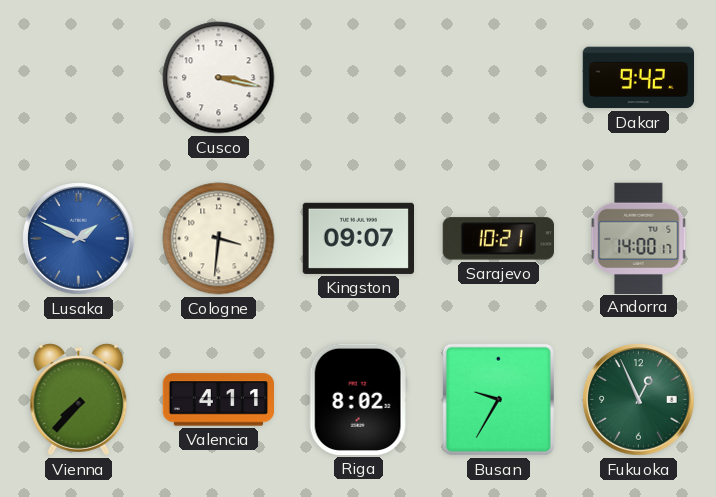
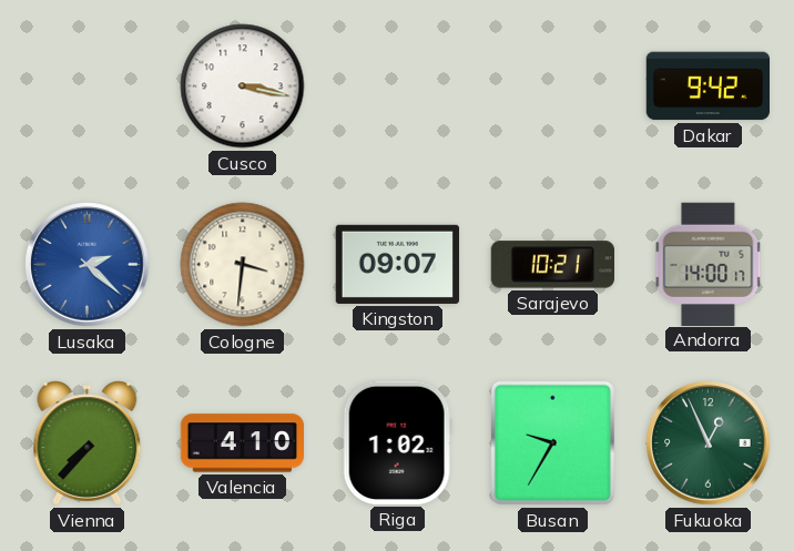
Lusaka: 1:49 -> 2:22 (88, 265)
Valencia: 4:11 -> 4:10 (242, 443)
Riga: 8:02 -> 1:02 (397, 442)
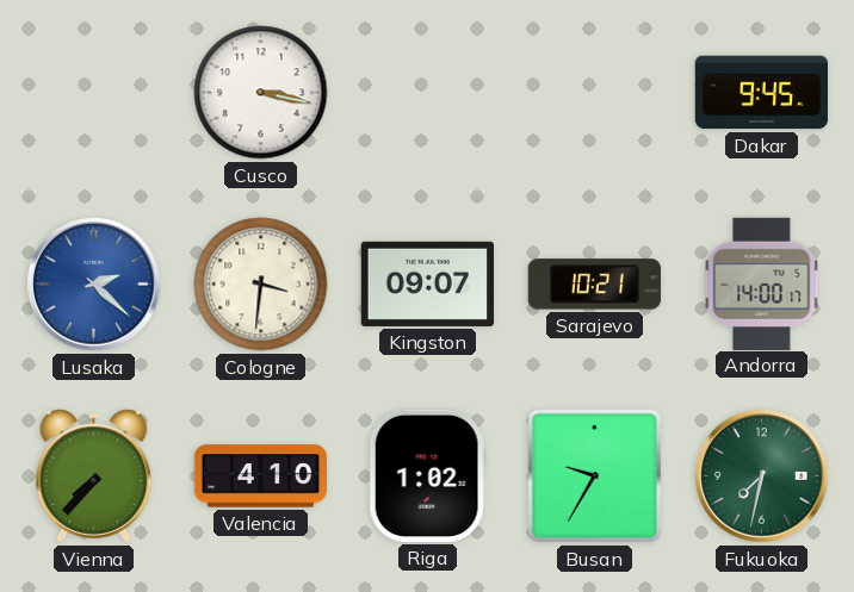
Dakar: 9:42 -> 9:45 (761, 93)
Fukuoka: 12:56 -> 7:32 (762, 476)
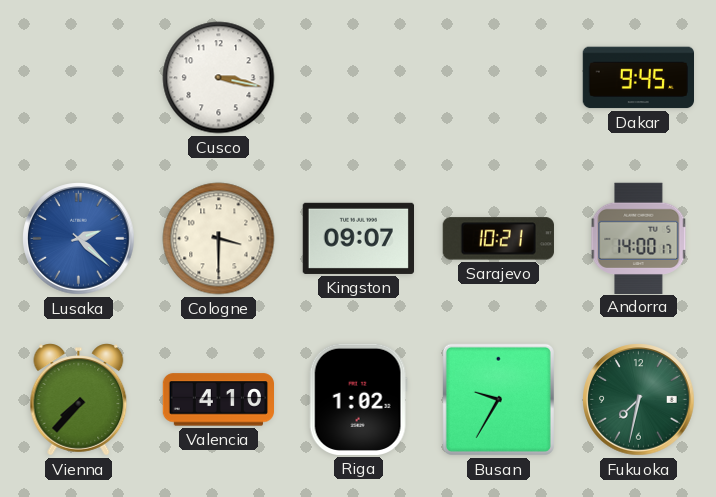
Cologne: 3:31 -> 3:30 (219, 239)
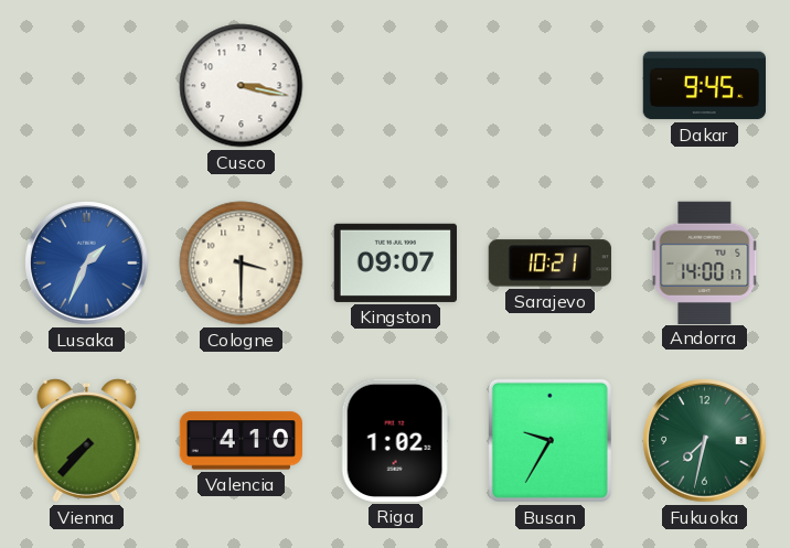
Lusaka: 2:22 -> 1:34 (87, 264)
